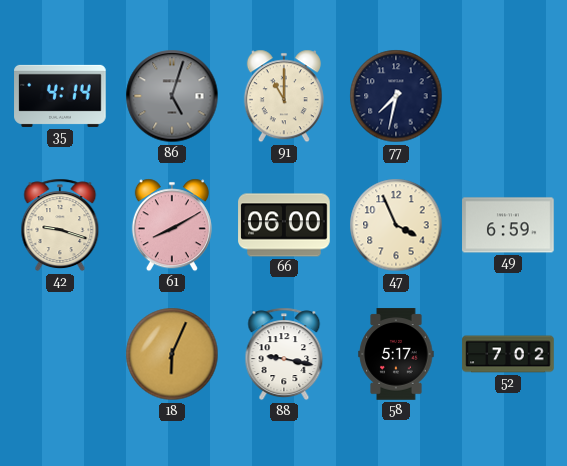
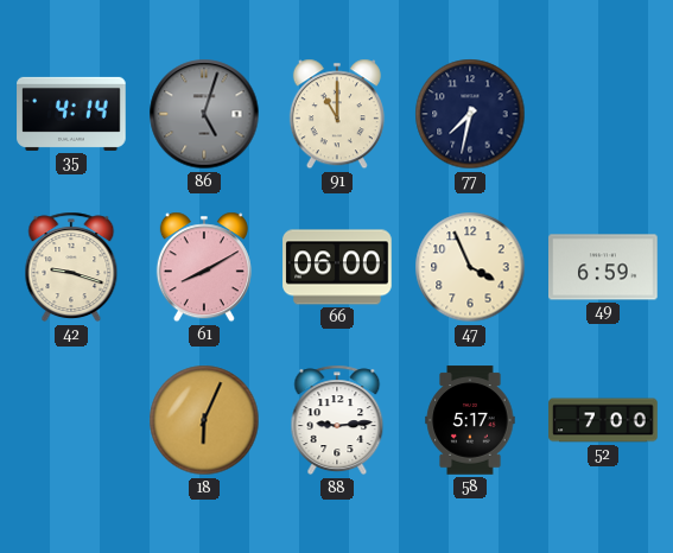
88: 9:17 -> 9:14 (337, 420)
52: 7:02 -> 7:00 (603, 420)
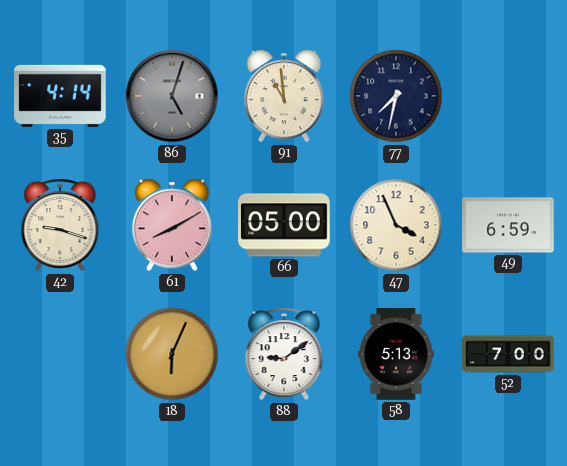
91: 11:00 -> 10:59 (284, 96)
66: 06:00 -> 05:00 (284, 225)
88: 9:14 -> 9:09 (284, 354)
58: 5:17 -> 5:13 (396, 354)
